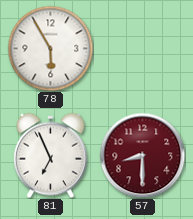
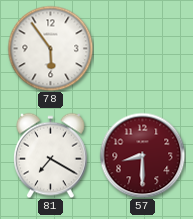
78: 5:55 -> 5:54 (50, 48)
81: 6:56 -> 7:20 (51, 155)
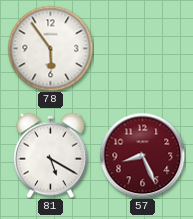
81: 7:20 -> 5:20 (51, 155)
57: 8:30 -> 8:26 (142, 155)
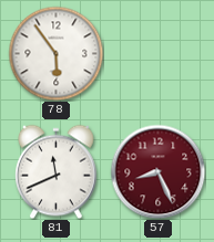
81: 5:20 -> 11:41 (57, 171)
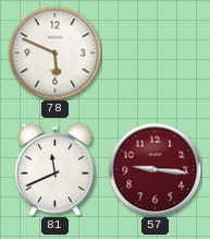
78: 5:54 -> 5:49 (54, 52)
57: 8:26 -> 9:16 (155, 169)
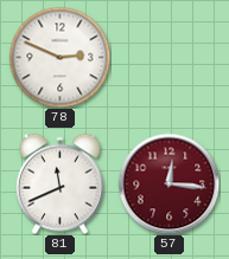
78: 5:49 -> 2:49 (59, 57)
57: 9:16 -> 12:16 (168, 183)
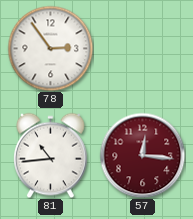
78: 2:49 -> 2:54 (50, 48)
81: 11:41 -> 10:44 (51, 155)
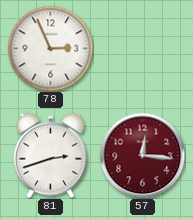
78: 2:54 -> 2:56 (50, 48)
81: 10:44 -> 2:42 (51, 155)
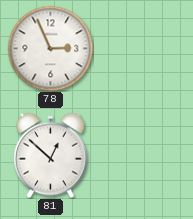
81: 2:42 -> 12:52 (51, 155)
57: 12:16 -> none (142, 155)
